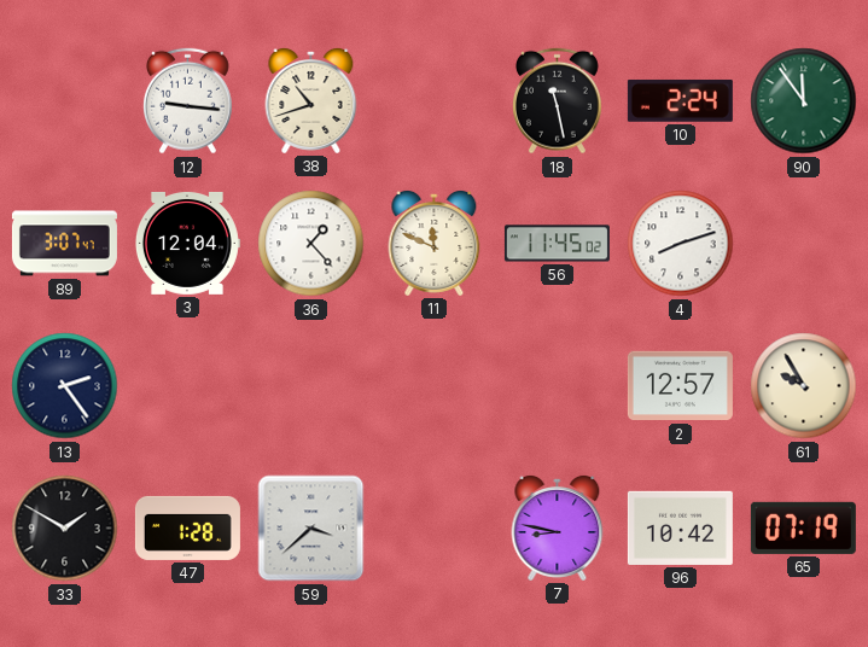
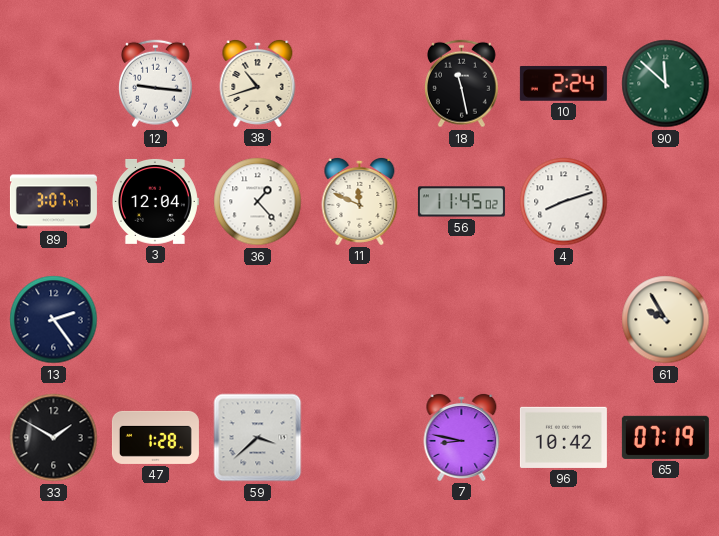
90: 11:54 -> 11:52 (666, 84)
2: 12:57 -> none (680, 386)
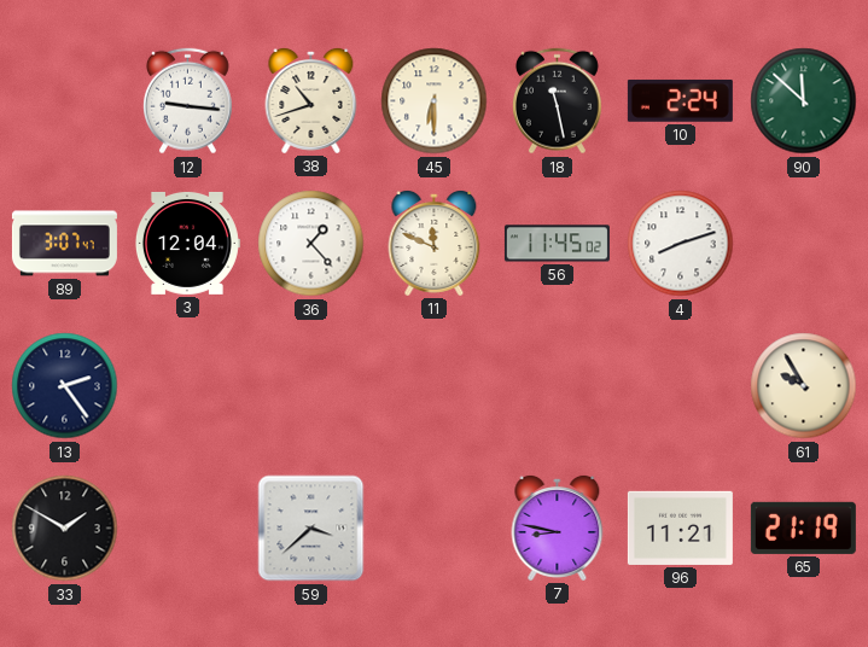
45: none -> 6:30 (435, 101)
47: 1:28 -> none (155, 437)
96: 10:42 -> 11:21 (680, 527)
65: 07:19 -> 21:19 (803, 527)
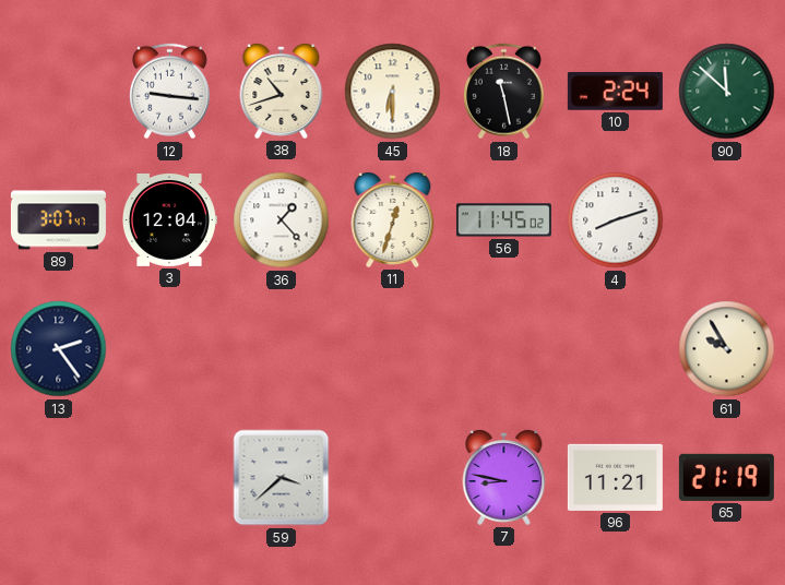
11: 11:49 -> 12:33 (393, 219)
33: 1:50 -> none (65, 529)
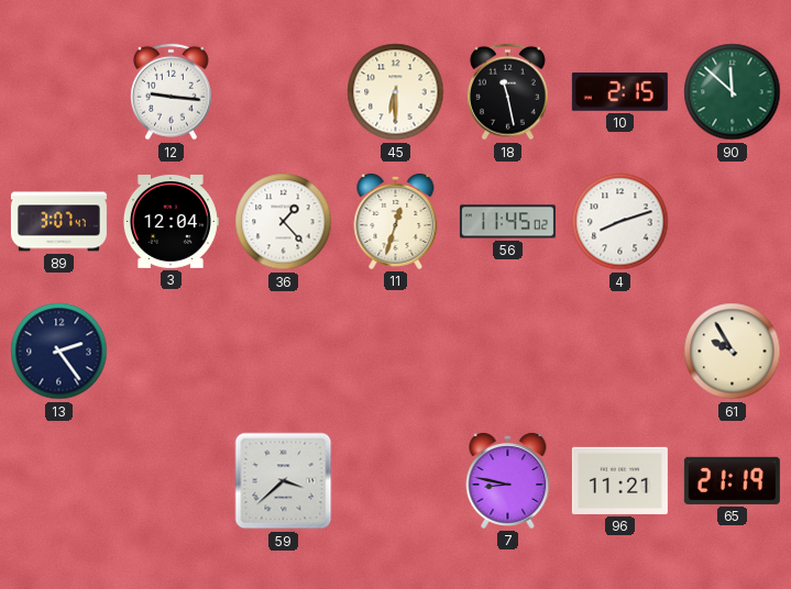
38: 10:42 -> none (282, 91)
10: 2:24 -> 2:15 (619, 91)
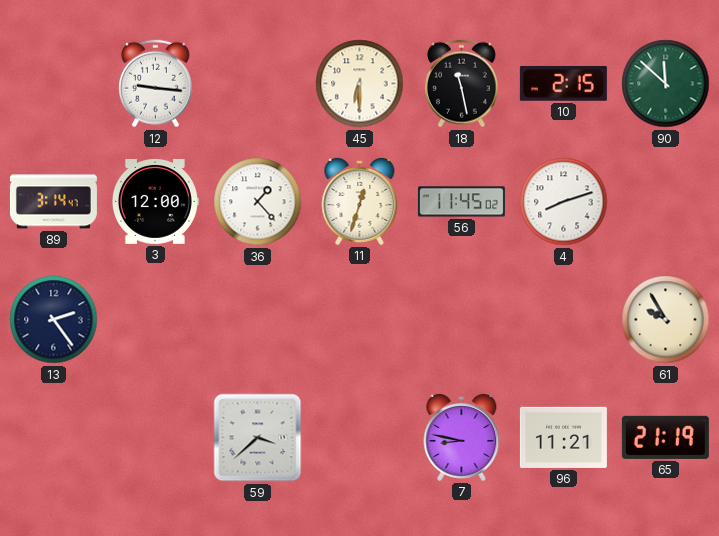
89: 3:07 -> 3:14 (53, 202)
3: 12:04 -> 12:00 (155, 201)
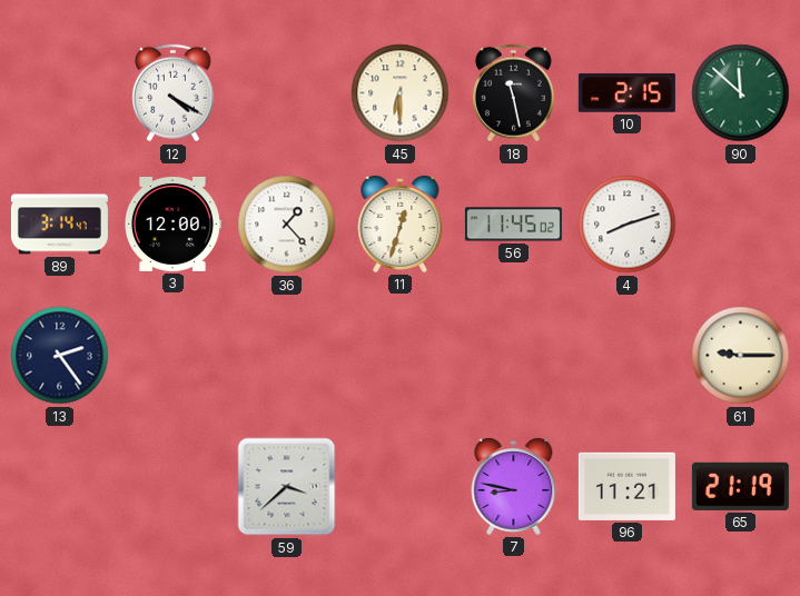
12: 9:16 -> 4:20 (172, 93)
61: 9:55 -> 9:15 (741, 356)
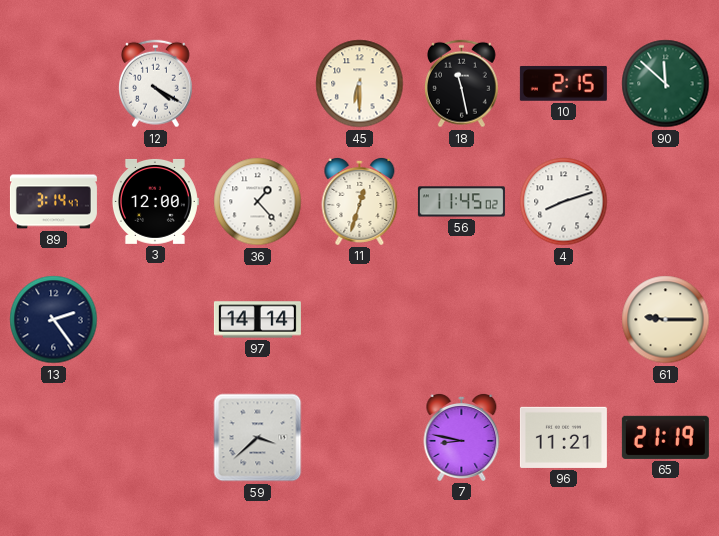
97: none -> 14:14 (257, 320)
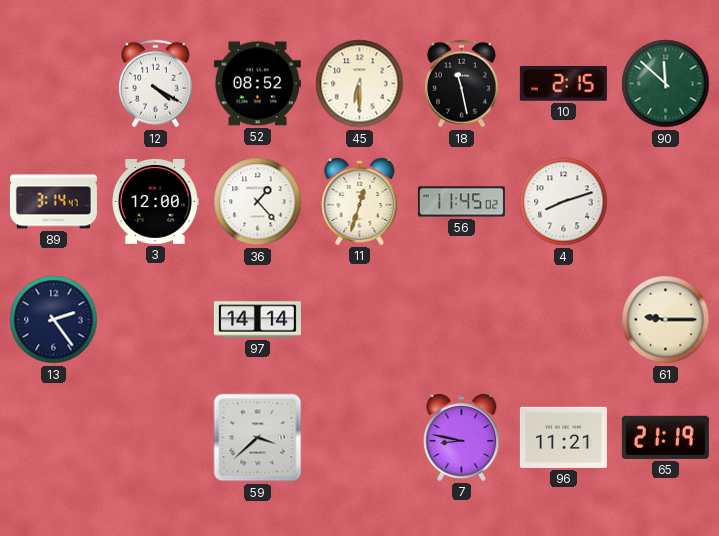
52: none -> 08:52 (257, 84)
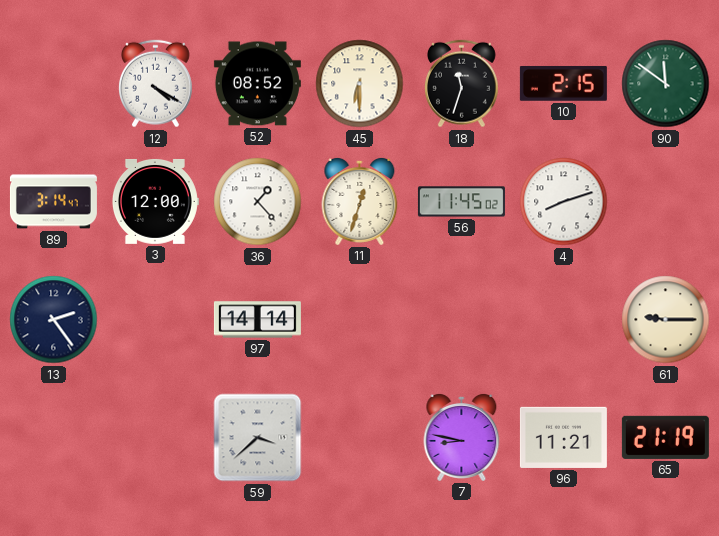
18: 11:28 -> 11:33 (461, 84)
90: 11:52 -> 11:51 (666, 84)
